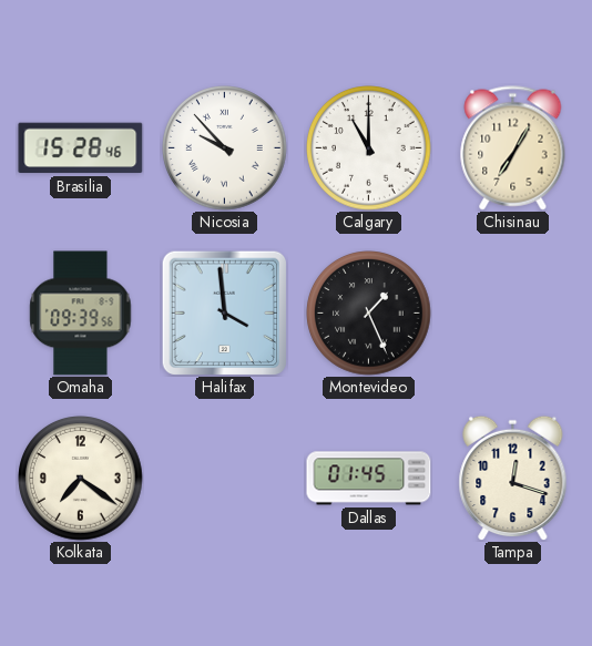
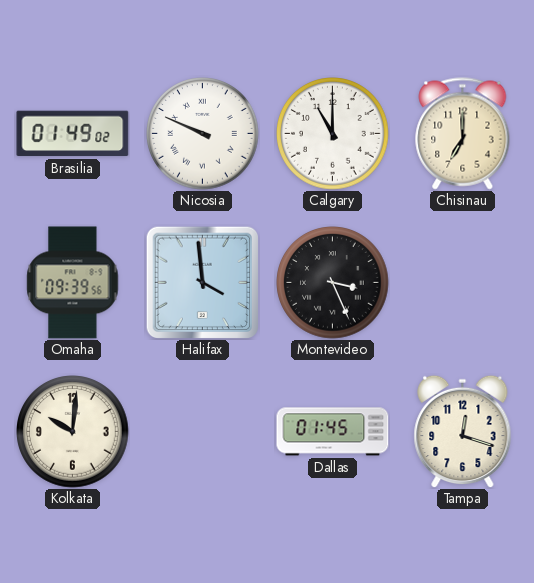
Brasilia: 15:28 -> 01:49 (73, 134)
Nicosia: 9:53 -> 9:49 (203, 134)
Chisinau: 7:05 -> 7:00 (463, 134)
Montevideo: 1:26 -> 3:26 (333, 283)
Kolkata: 7:21 -> 10:01 (73, 432)
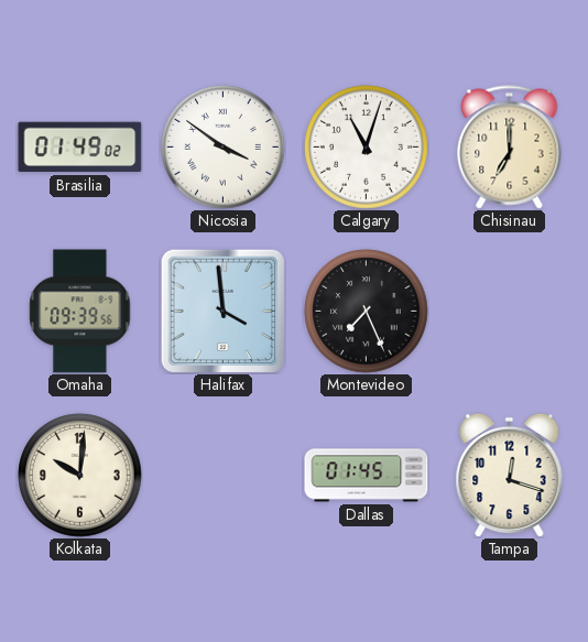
Nicosia: 9:49 -> 3:51 (224, 148)
Calgary: 11:00 -> 11:03 (367, 148)
Montevideo: 3:26 -> 7:26 (367, 312)
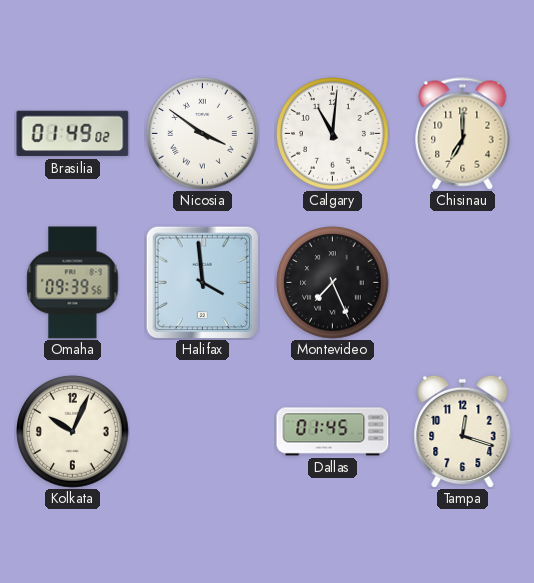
Calgary: 11:03 -> 11:01 (333, 134)
Kolkata: 10:01 -> 10:04 (73, 432)
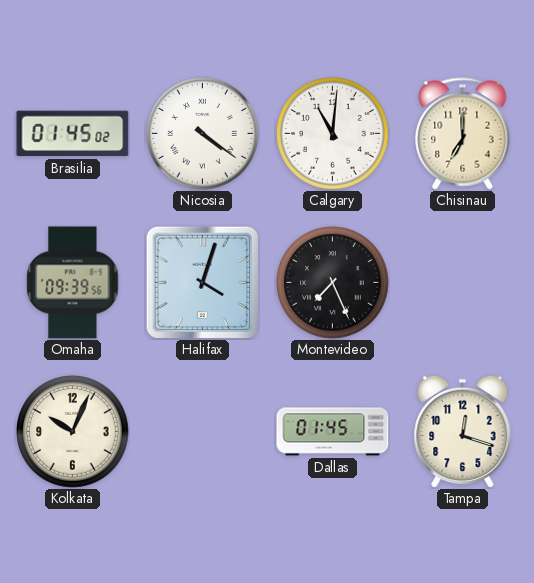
Brasilia: 01:49 -> 01:45 (73, 134)
Nicosia: 3:51 -> 4:21 (203, 134)
Halifax: 3:59 -> 4:03 (202, 282)
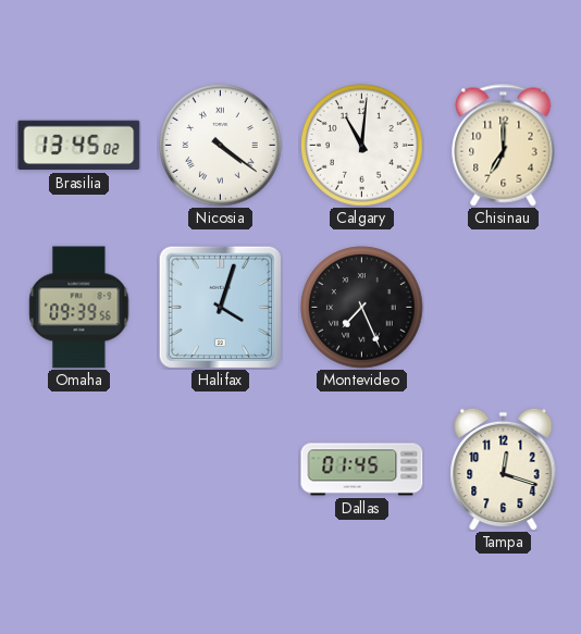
Brasilia: 01:45 -> 13:45 (79, 146)
Kolkata: 10:04 -> none (73, 432)
